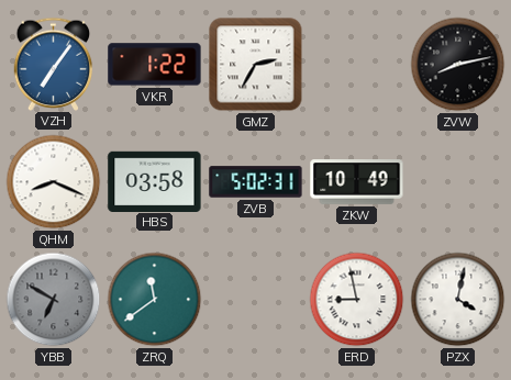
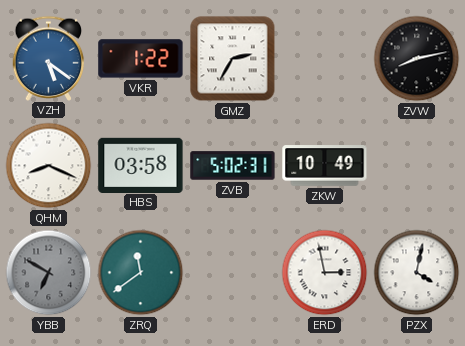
VZH: 7:06 -> 5:21 (49, 58)
ERD: 8:58 -> 2:58 (325, 273)
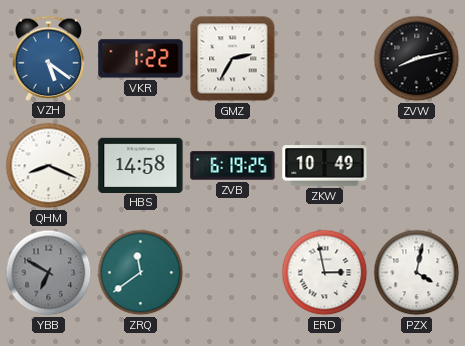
HBS: 03:58 -> 14:58 (141, 165)
ZVB: 5:02 -> 6:19 (233, 166)
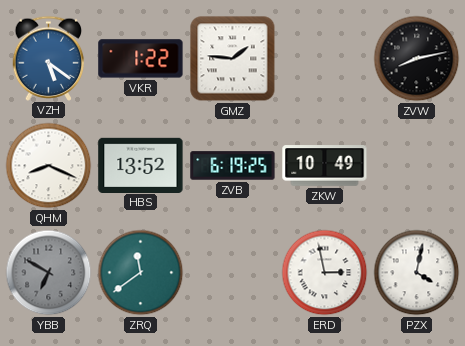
GMZ: 2:35 -> 1:46 (233, 59)
HBS: 14:58 -> 13:52 (141, 165)
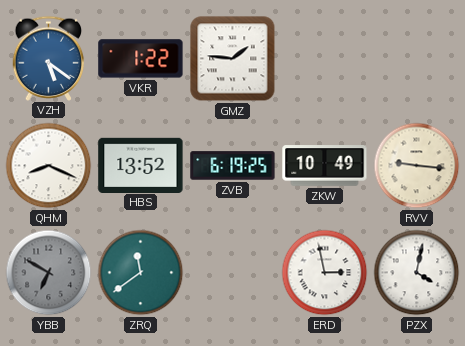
ZVW: 8:13 -> none (417, 59)
RVV: none -> 9:16 (417, 166)
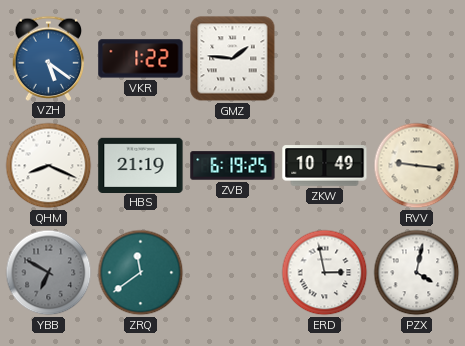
HBS: 13:52 -> 21:19 (141, 165)
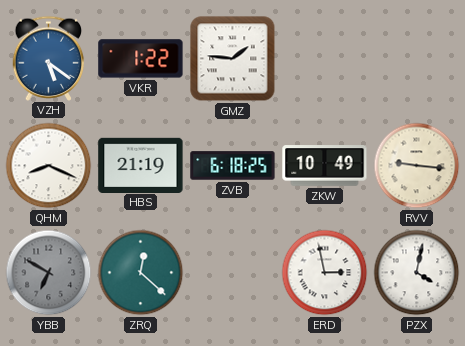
ZVB: 6:19 -> 6:18 (233, 166)
ZRQ: 11:39 -> 12:22 (141, 273)
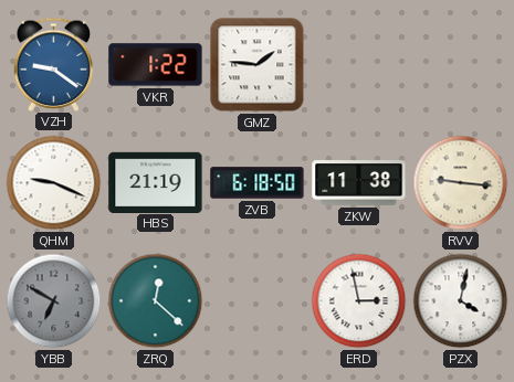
VZH: 5:21 -> 9:21 (54, 64)
QHM: 8:19 -> 9:19 (54, 183)
ZVB: 6:18:25 -> 6:18:50 (258, 183)
ZKW: 10:49 -> 11:38 (359, 183)
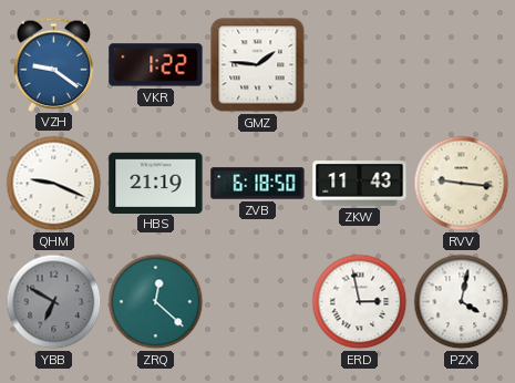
ZKW: 11:38 -> 11:43 (360, 184)
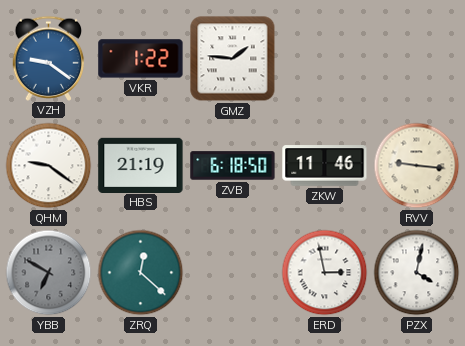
QHM: 9:19 -> 9:21 (49, 166)
ZKW: 11:43 -> 11:46 (325, 166)
